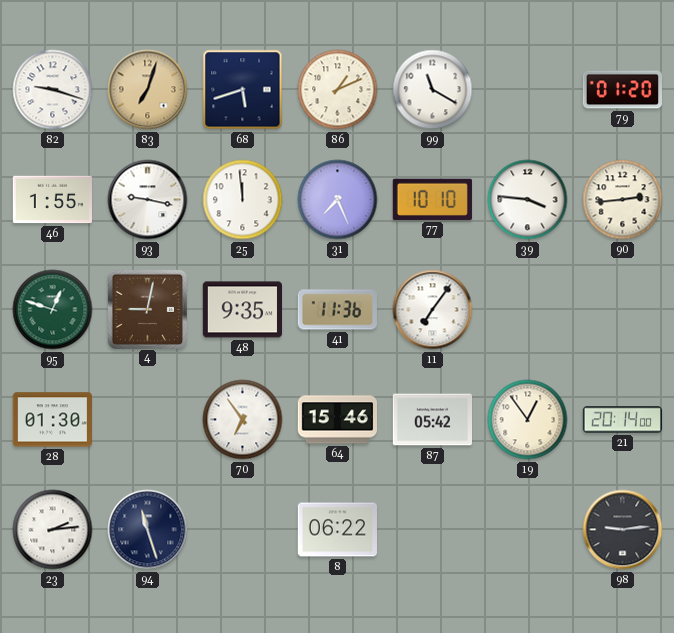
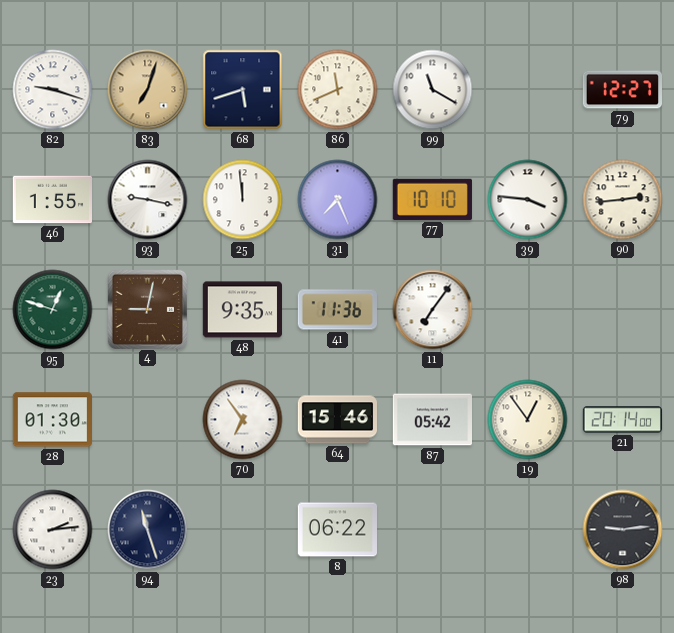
86: 1:11 -> 11:41 (338, 90)
79: 01:20 -> 12:27 (622, 90)
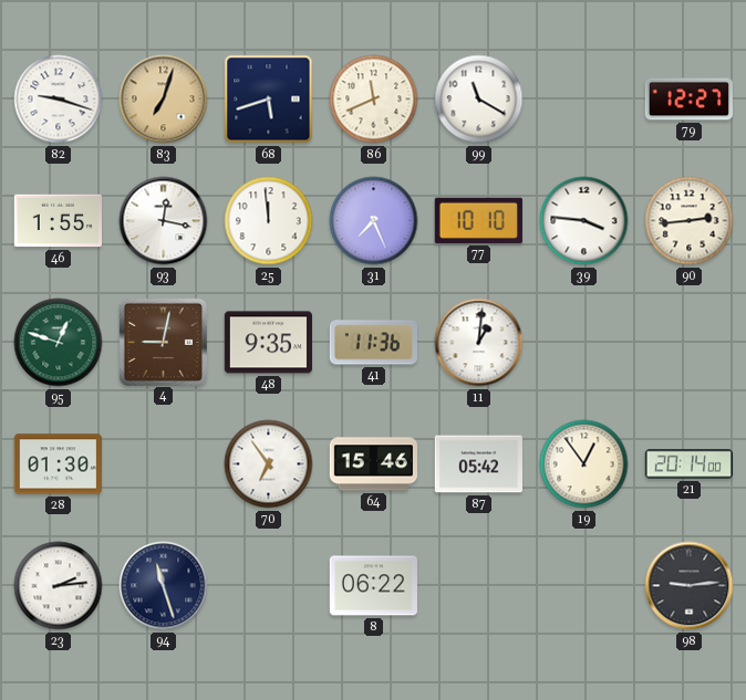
93: 9:17 -> 12:17 (164, 221)
11: 7:06 -> 1:01 (479, 343)
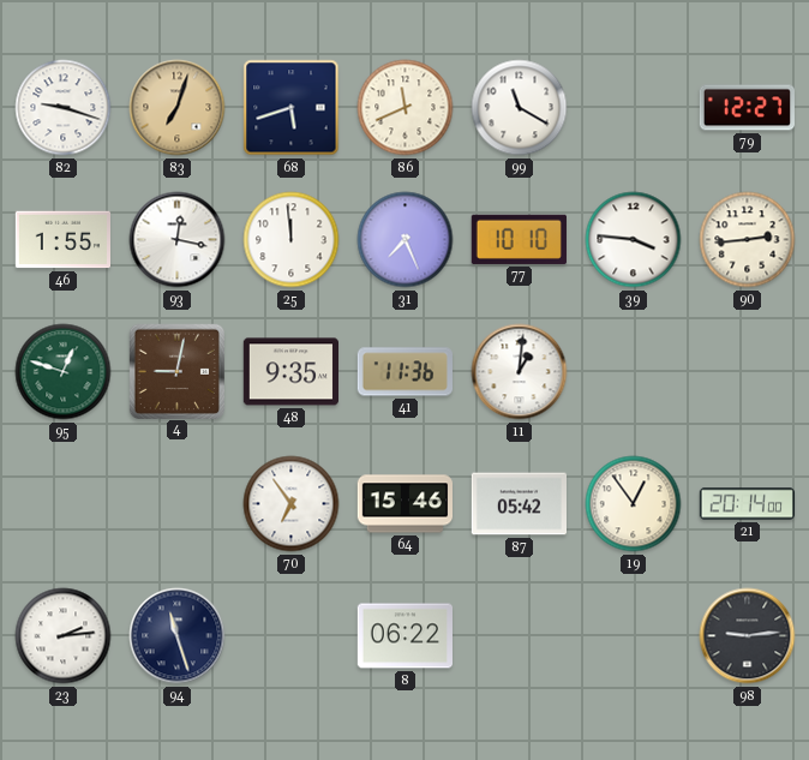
28: 01:30 -> none (58, 464)
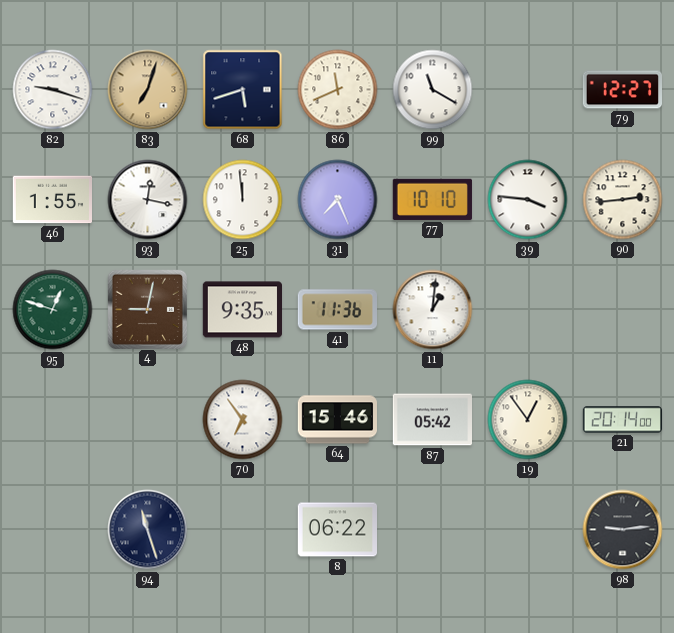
23: 2:14 -> none (64, 636)
